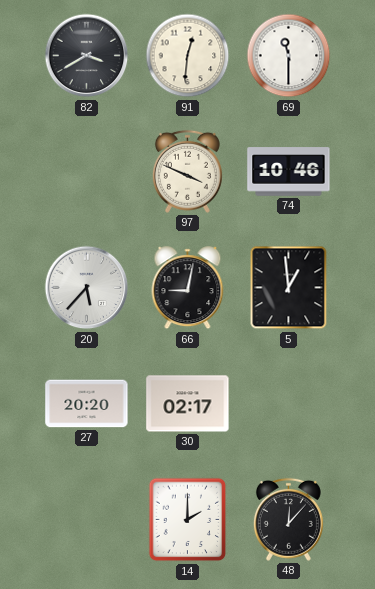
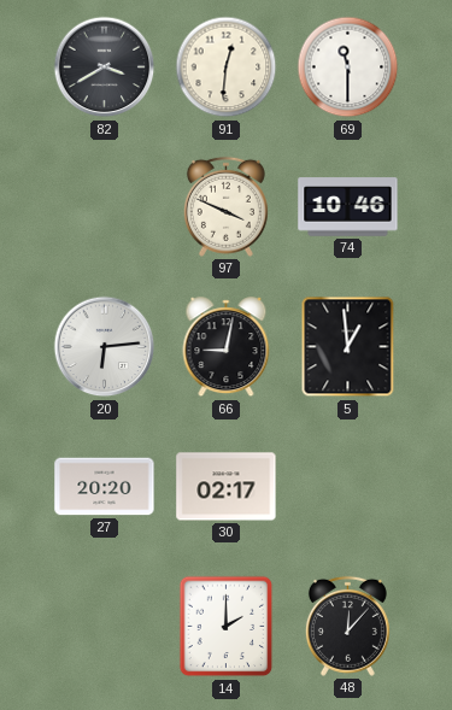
20: 5:37 -> 6:14 (105, 347)
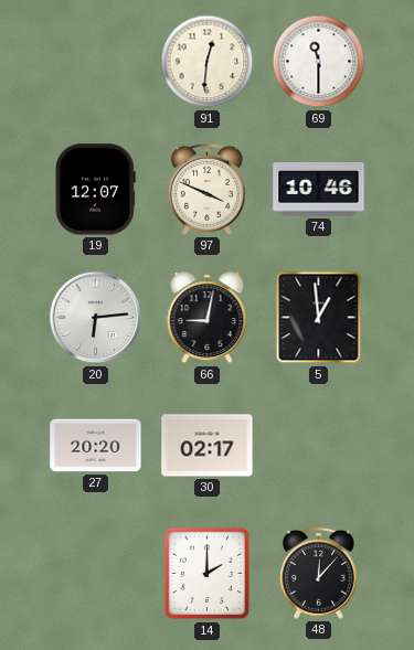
82: 3:40 -> none (105, 68)
19: none -> 12:07 (95, 190)
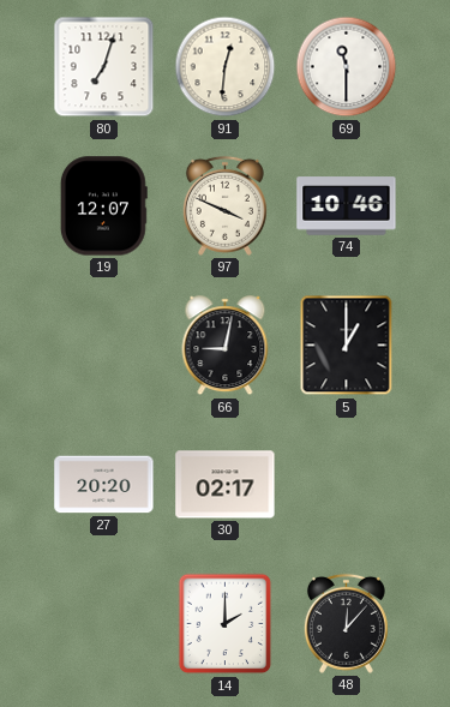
80: none -> 7:03 (104, 67)
20: 6:14 -> none (96, 318)
5: 12:59 -> 1:00 (347, 346)
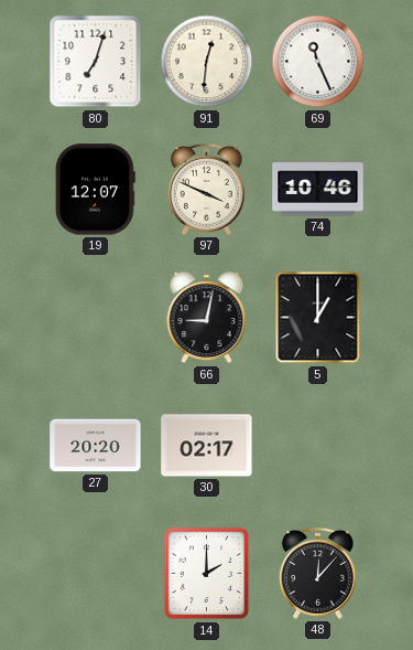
69: 11:30 -> 11:26 (318, 62)
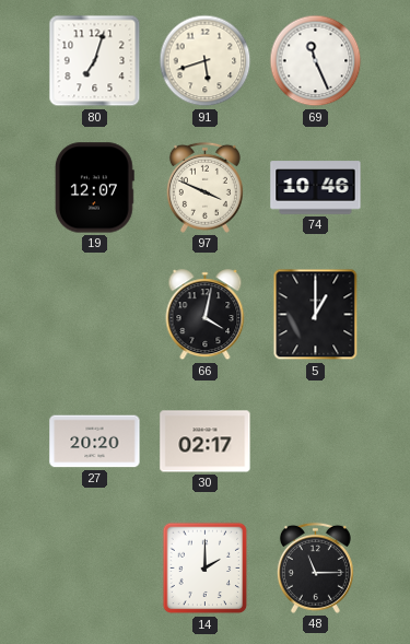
91: 12:31 -> 5:42 (206, 61)
66: 9:02 -> 4:02 (206, 315)
48: 12:07 -> 11:15 (315, 567)
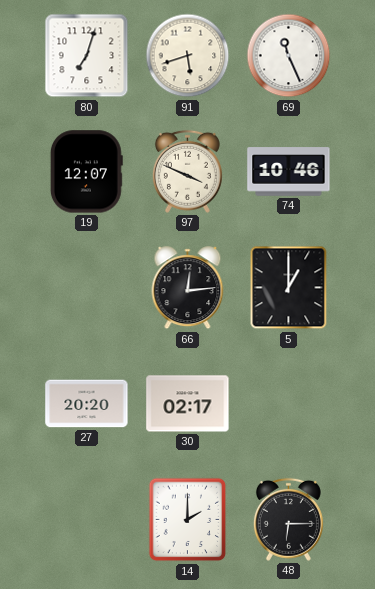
66: 4:02 -> 12:14 (188, 288)
48: 11:15 -> 6:15 (288, 519)
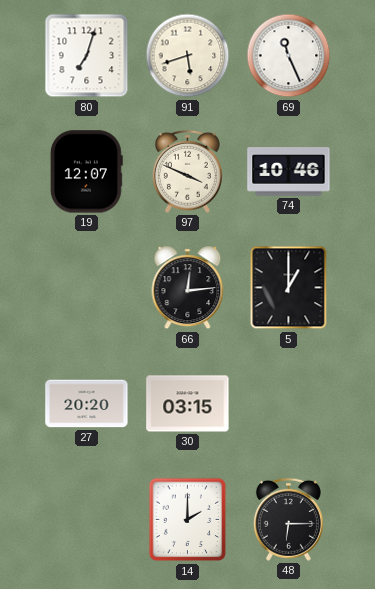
30: 02:17 -> 03:15 (188, 404)
